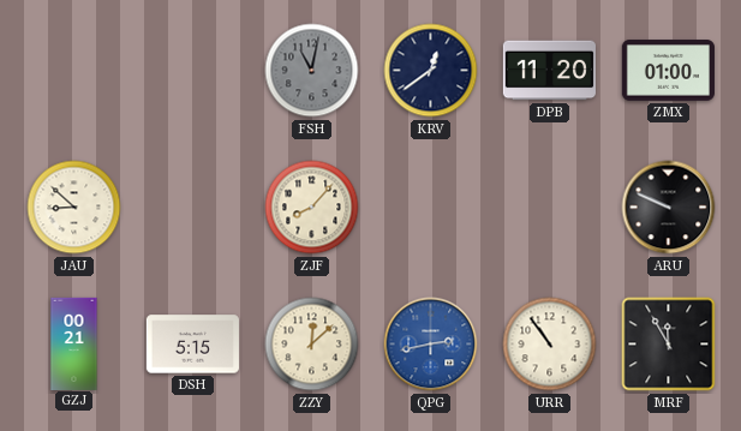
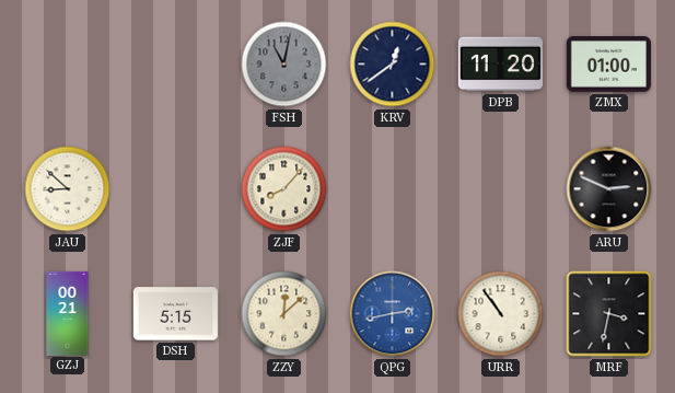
ARU: 9:49 -> 2:49 (609, 189)
MRF: 11:55 -> 3:32 (609, 314)
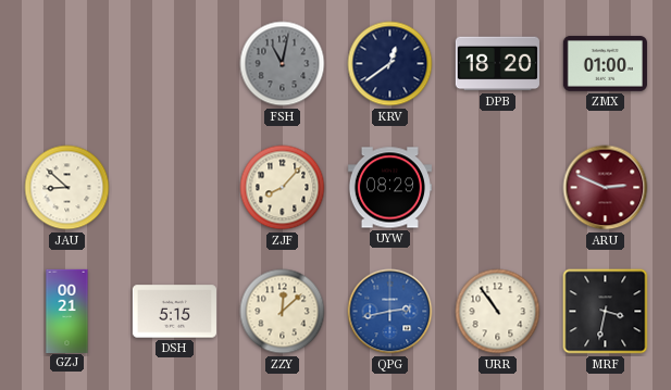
DPB: 11:20 -> 18:20 (497, 64)
UYW: none -> 08:29 (389, 188)
ARU dial: black -> burgundy (606, 188)
